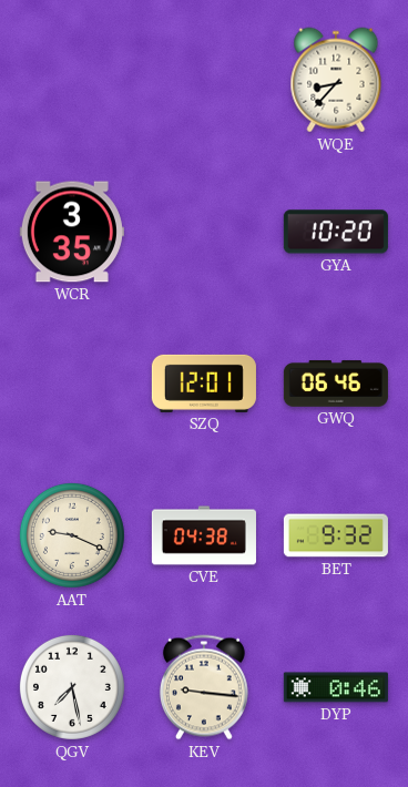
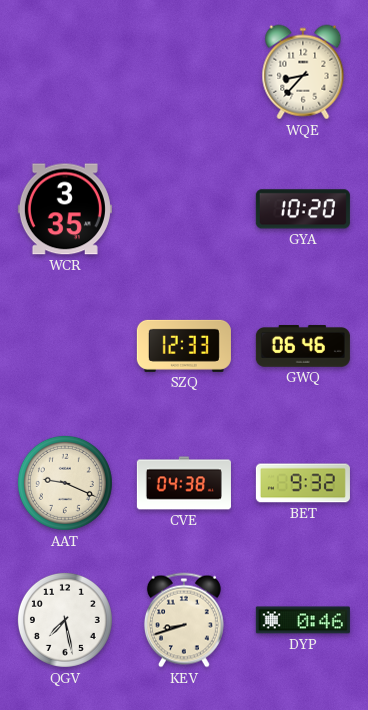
SZQ: 12:01 -> 12:33 (184, 346)
KEV: 9:16 -> 8:42 (184, 620)
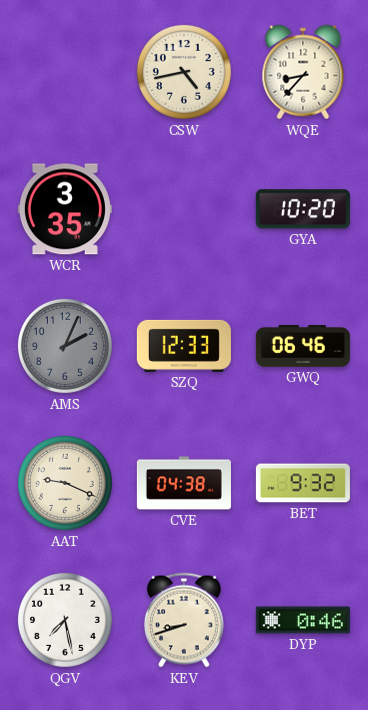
CSW: none -> 4:43 (184, 72)
AMS: none -> 2:04 (65, 346)
